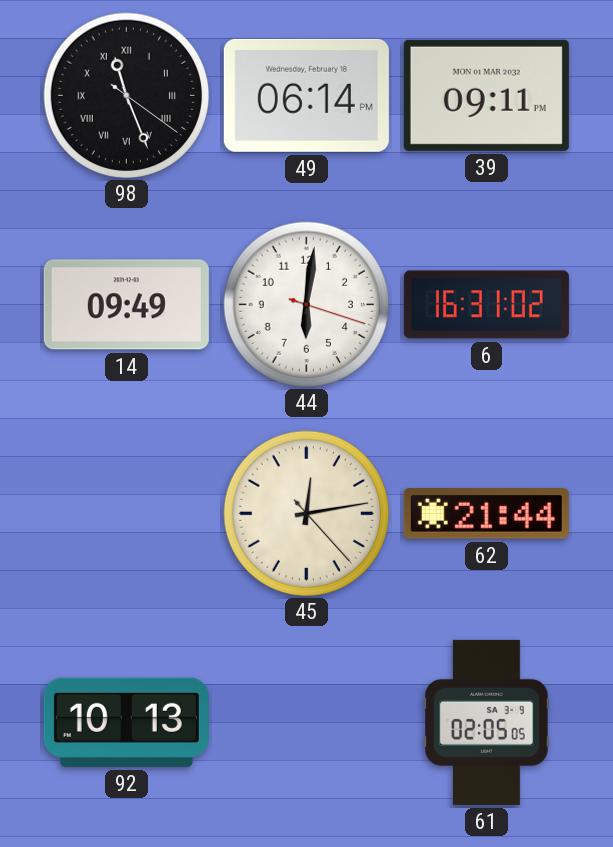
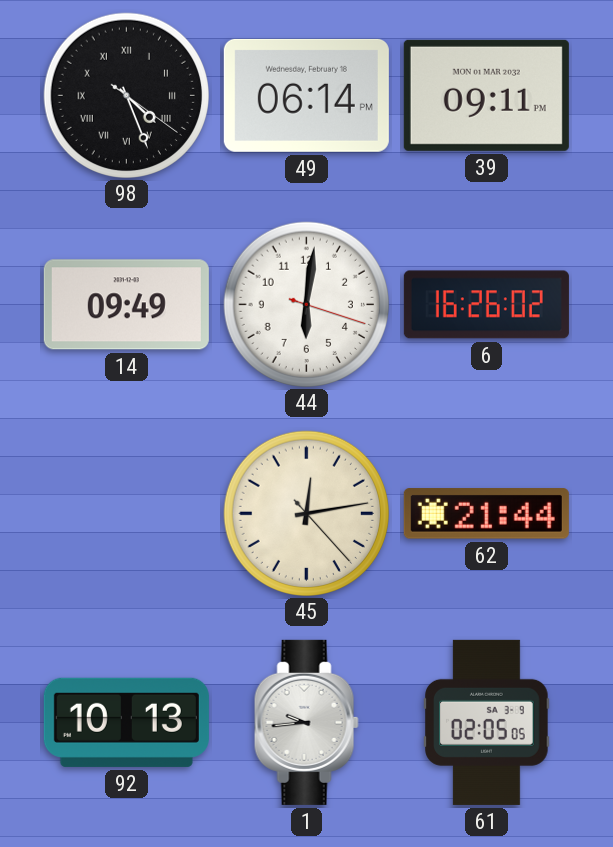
98: 11:26 -> 4:26 (126, 95)
6: 16:31 -> 16:26 (486, 305)
1: none -> 9:44 (306, 722)
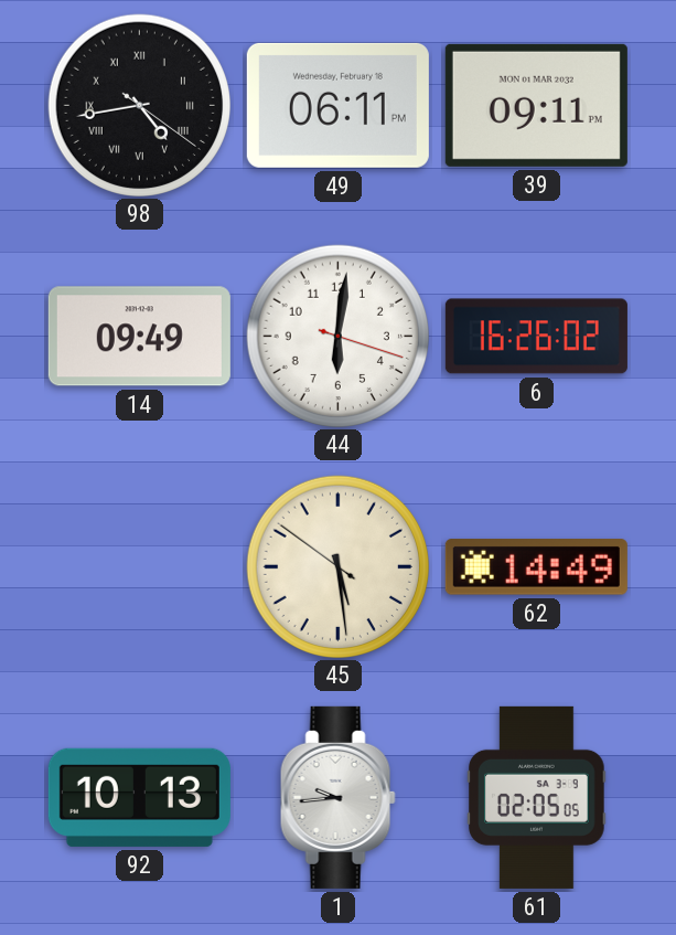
98: 4:26 -> 4:43 (139, 105)
49: 06:14 -> 06:11 (337, 105)
45: 12:13 -> 5:28 (337, 566)
62: 21:44 -> 14:49 (536, 567)
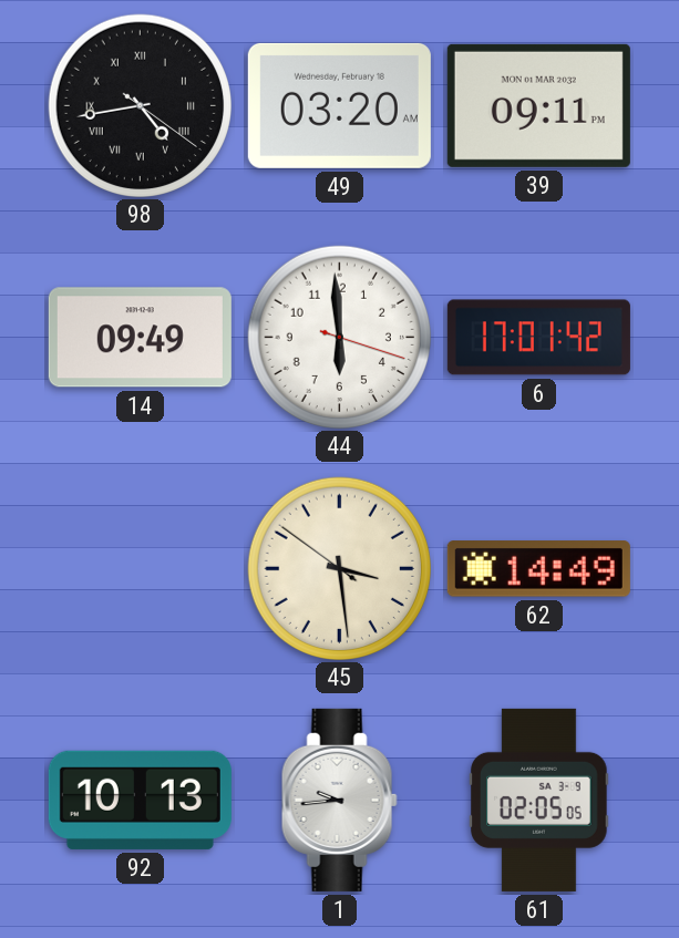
49: 06:11 -> 03:20 (339, 105)
44: 6:01 -> 5:59 (339, 337)
6: 16:26 -> 17:01 (538, 338)
45: 5:28 -> 3:28 (339, 568)
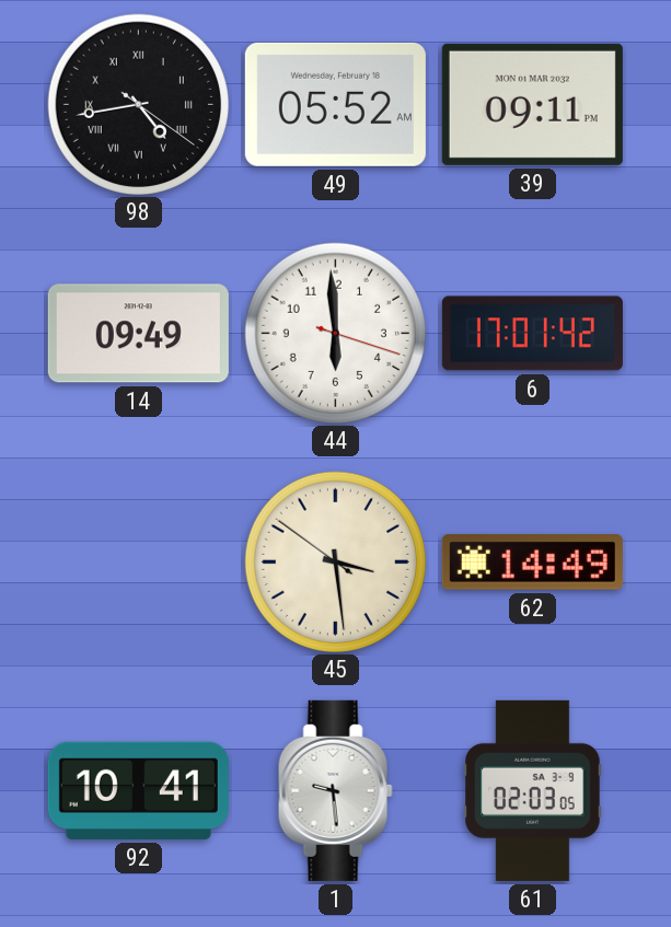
49: 03:20 -> 05:52 (335, 104)
92: 10:13 -> 10:41 (138, 790)
1: 9:44 -> 9:29 (335, 790)
61: 02:05 -> 02:03 (533, 790)
